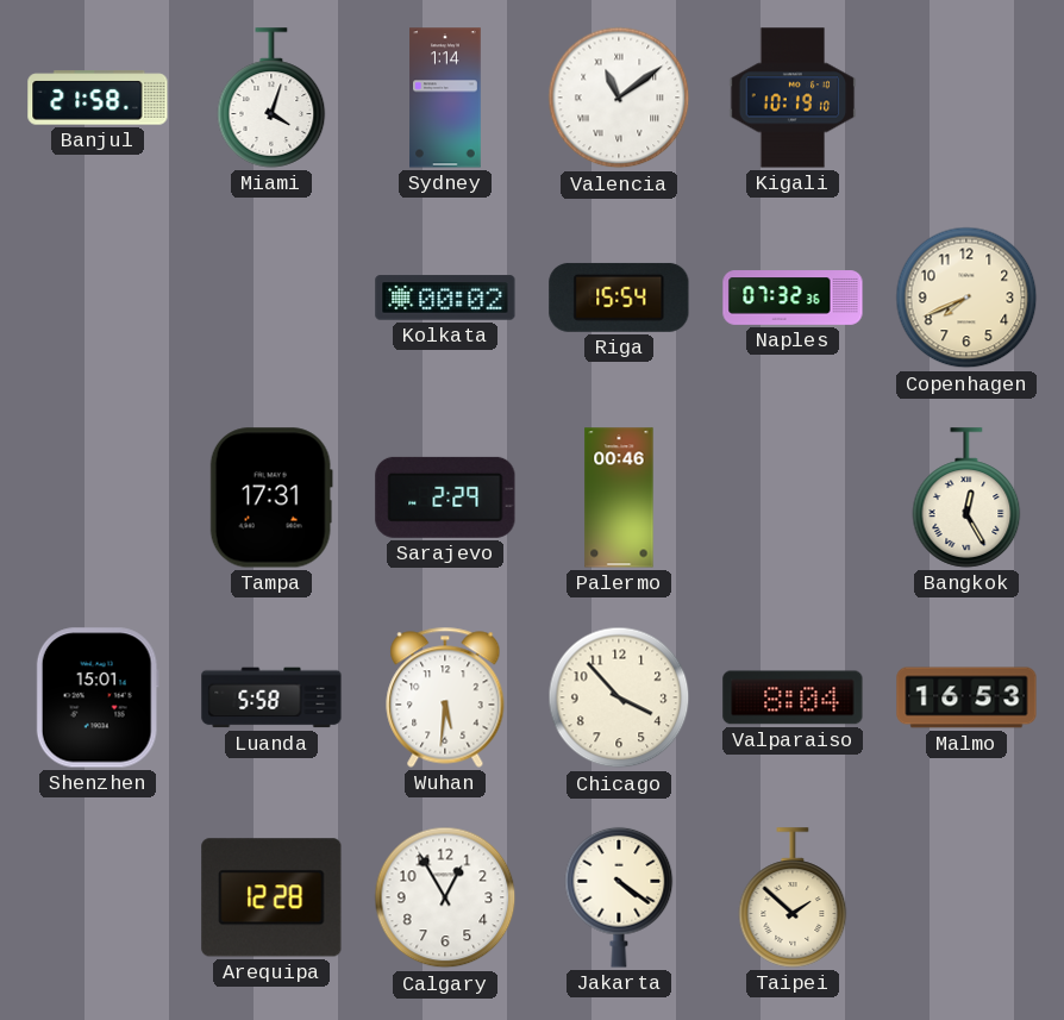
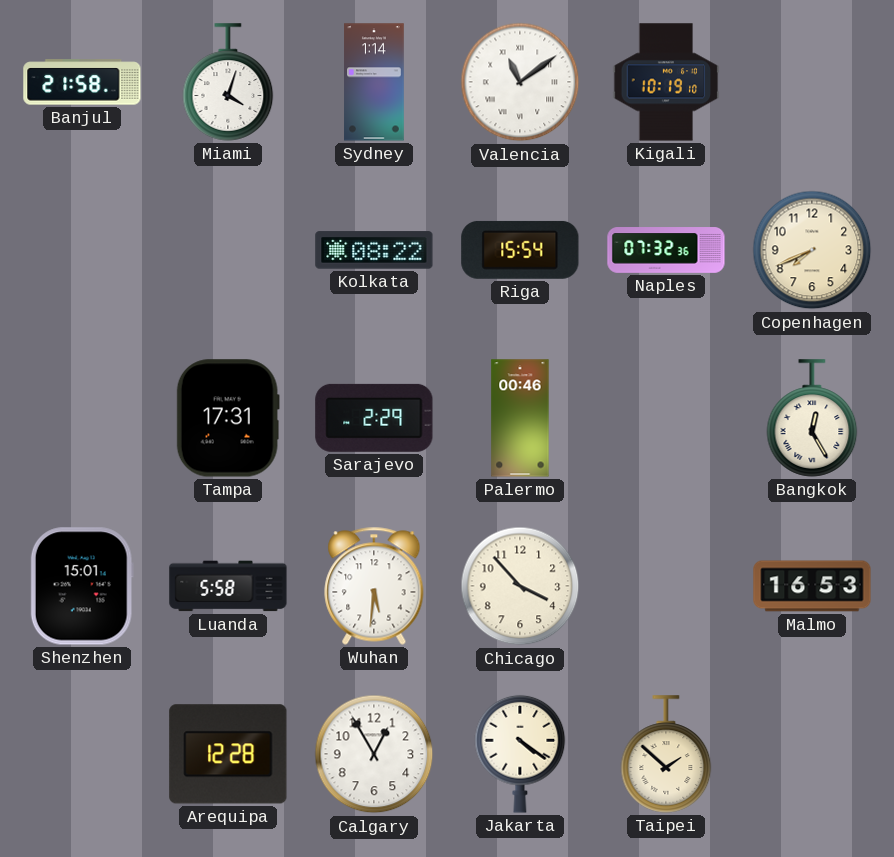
Kolkata: 00:02 -> 08:22 (374, 250)
Valparaiso: 8:04 -> none (793, 697)
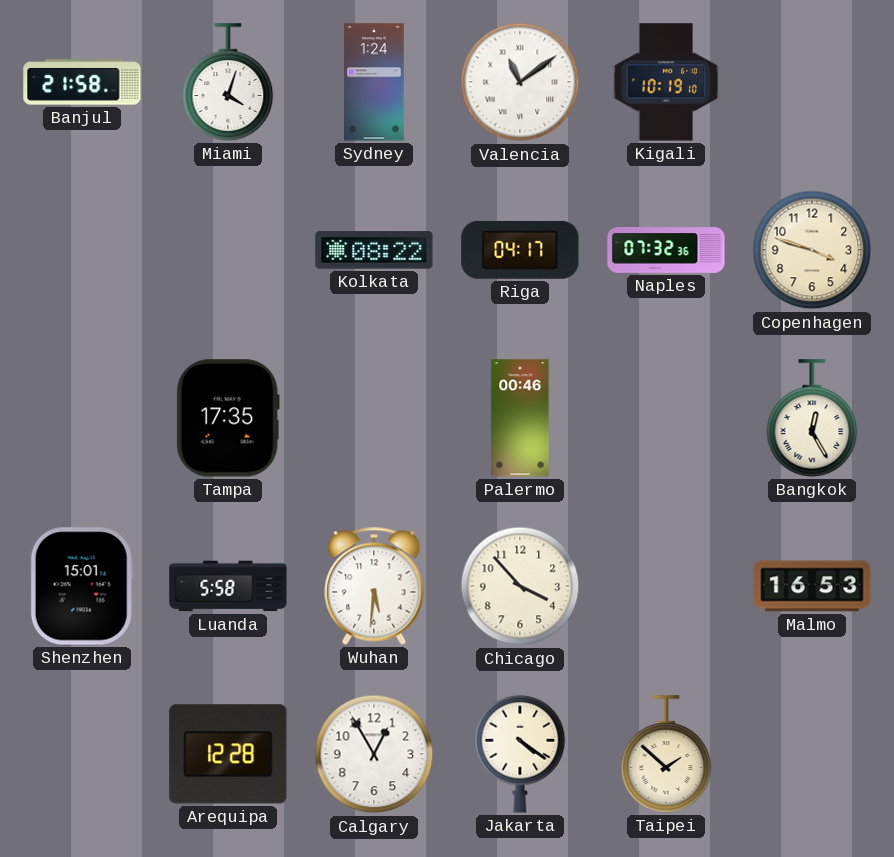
Sydney: 1:14 -> 1:24 (374, 82)
Riga: 15:54 -> 04:17 (520, 250)
Copenhagen: 7:41 -> 3:48 (812, 250)
Tampa: 17:31 -> 17:35 (228, 418)
Sarajevo: 2:29 -> none (374, 418)
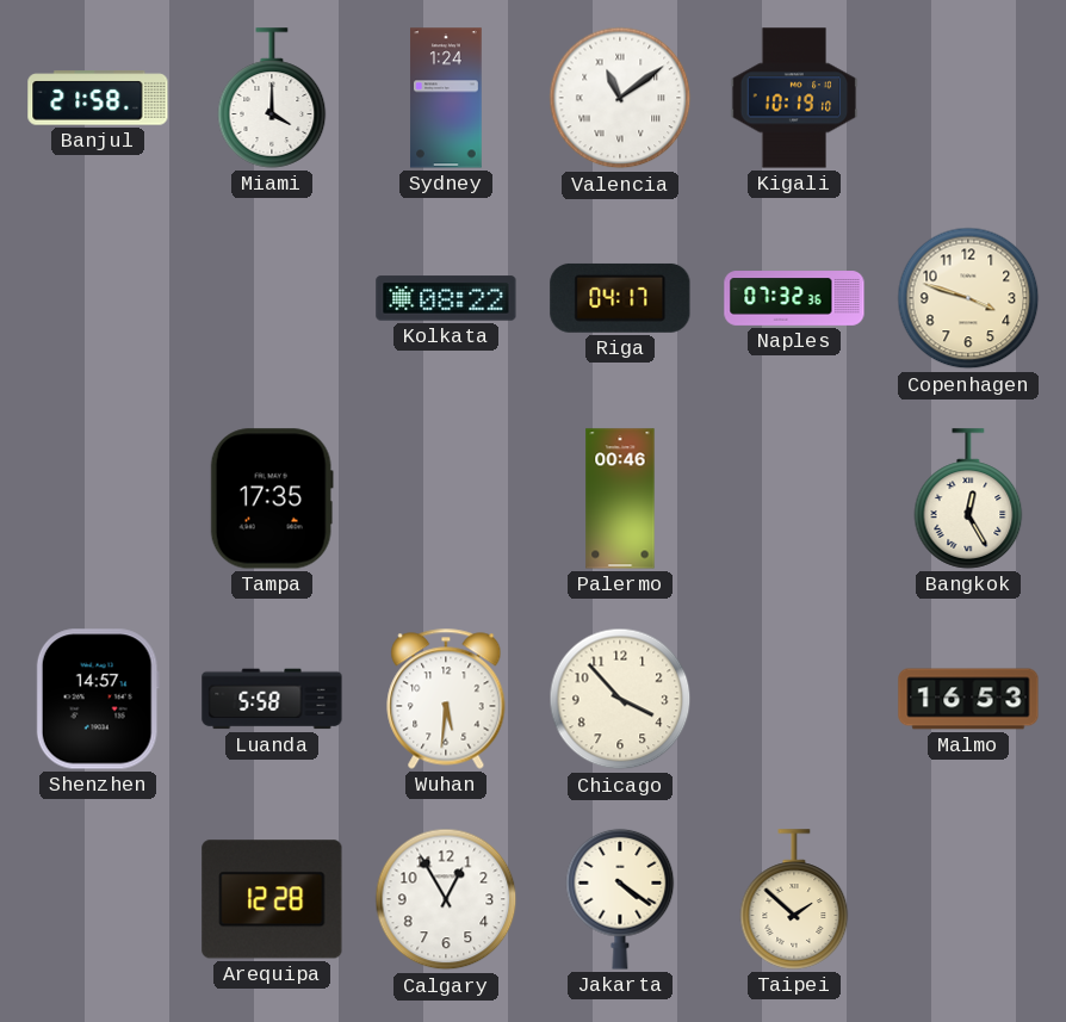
Miami: 4:03 -> 4:00 (272, 98)
Shenzhen: 15:01 -> 14:57 (98, 699)
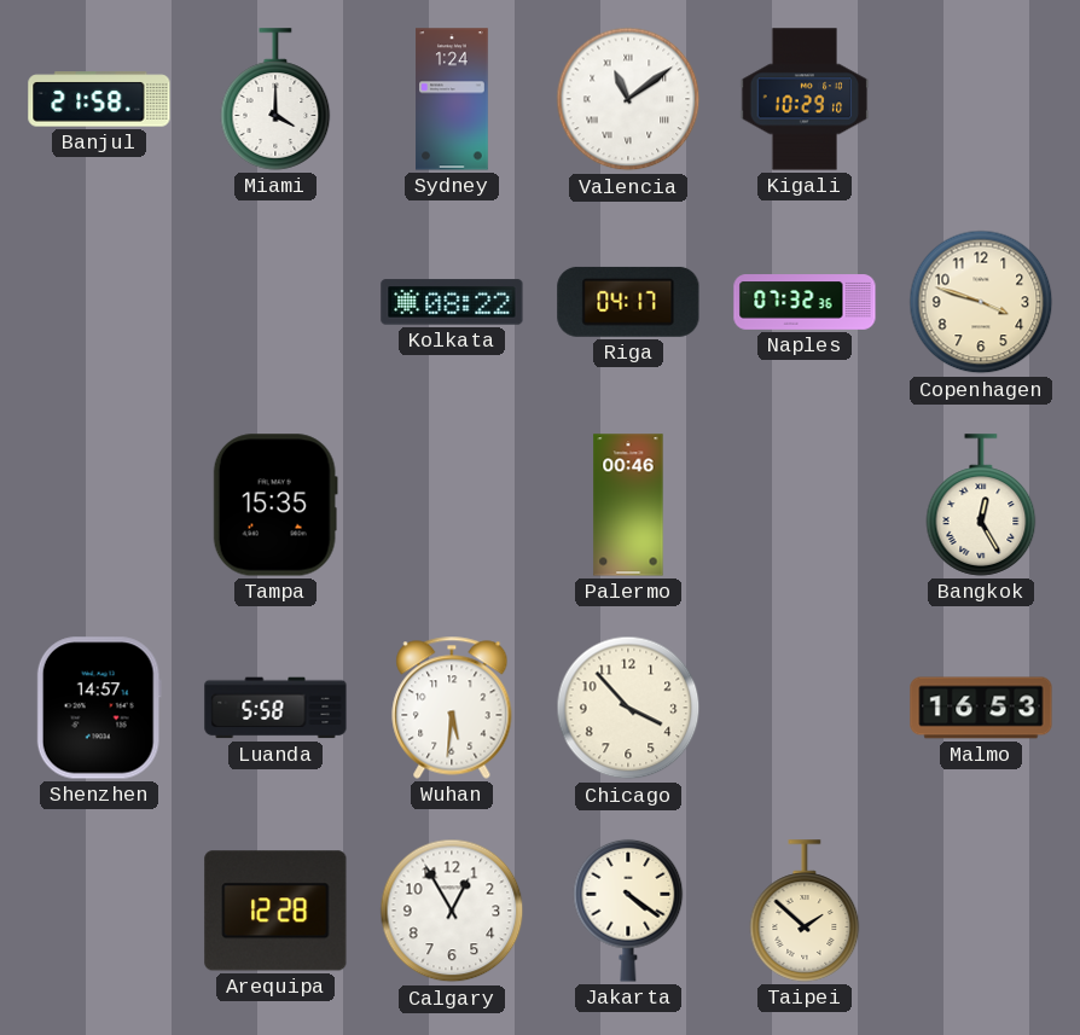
Kigali: 10:19 -> 10:29 (805, 99)
Tampa: 17:35 -> 15:35 (275, 505)
